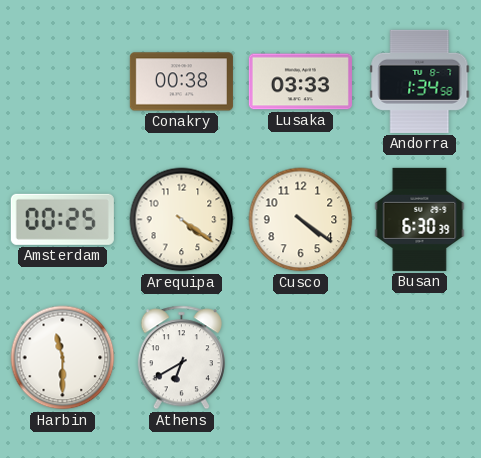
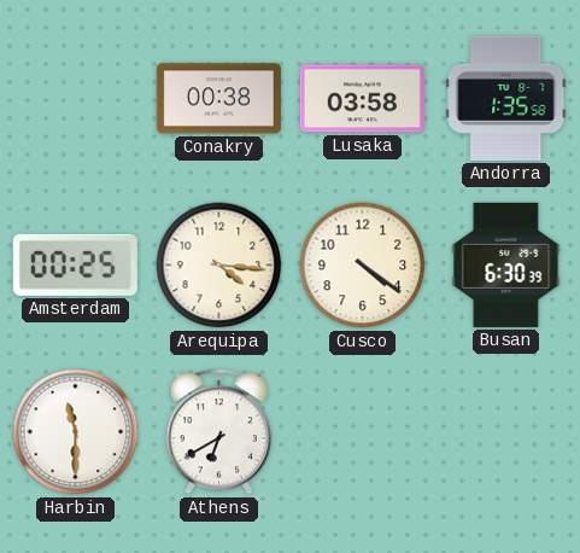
Lusaka: 03:33 -> 03:58 (362, 99)
Andorra: 1:34 -> 1:35 (506, 98)
Arequipa: 4:21 -> 4:16 (219, 266)
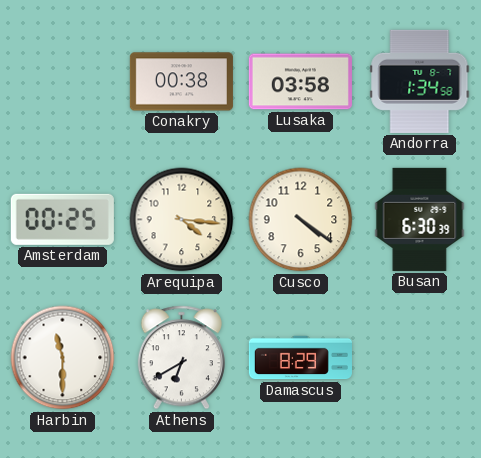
Andorra: 1:35 -> 1:34 (420, 81)
Damascus: none -> 8:29 (300, 358)
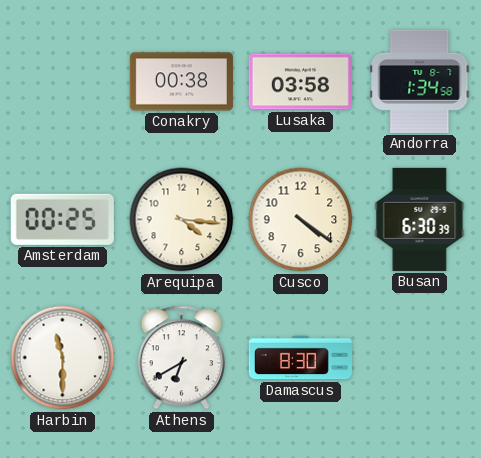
Damascus: 8:29 -> 8:30 (300, 358)
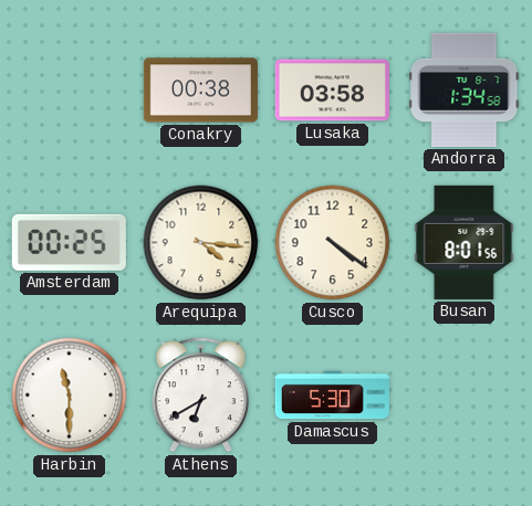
Busan: 6:30 -> 8:01 (465, 242)
Damascus: 8:30 -> 5:30 (332, 396)
